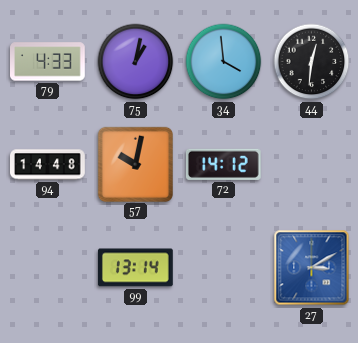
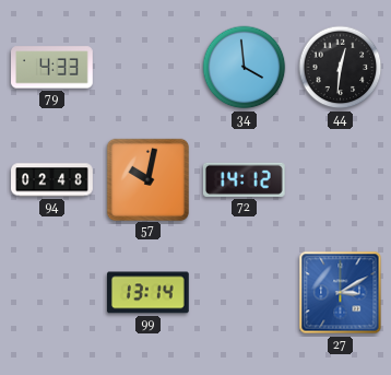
75: 1:02 -> none (136, 62)
94: 14:48 -> 02:48 (52, 180)
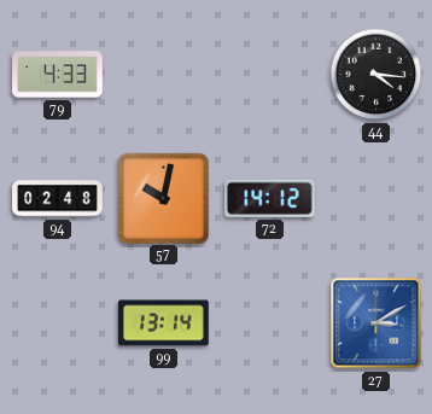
34: 3:59 -> none (245, 68)
44: 12:31 -> 4:16 (376, 75)
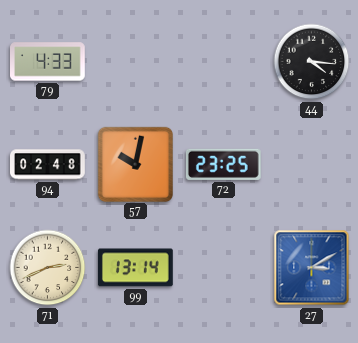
72: 14:12 -> 23:25 (223, 164)
71: none -> 2:41 (48, 268)
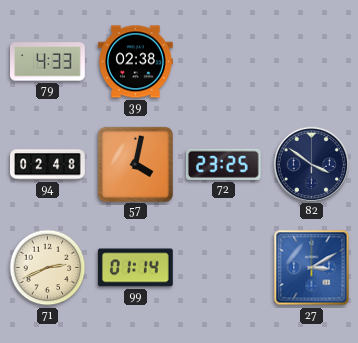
39: none -> 02:38 (136, 62)
44: 4:16 -> none (312, 62)
57: 10:02 -> 4:02 (135, 164)
82: none -> 3:51 (311, 164)
99: 13:14 -> 01:14 (135, 268)
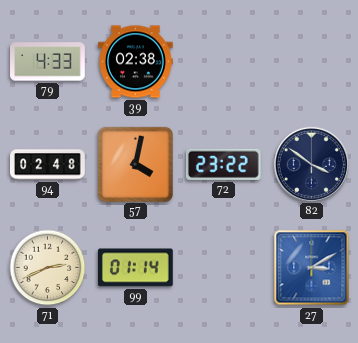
72: 23:25 -> 23:22 (223, 164)
